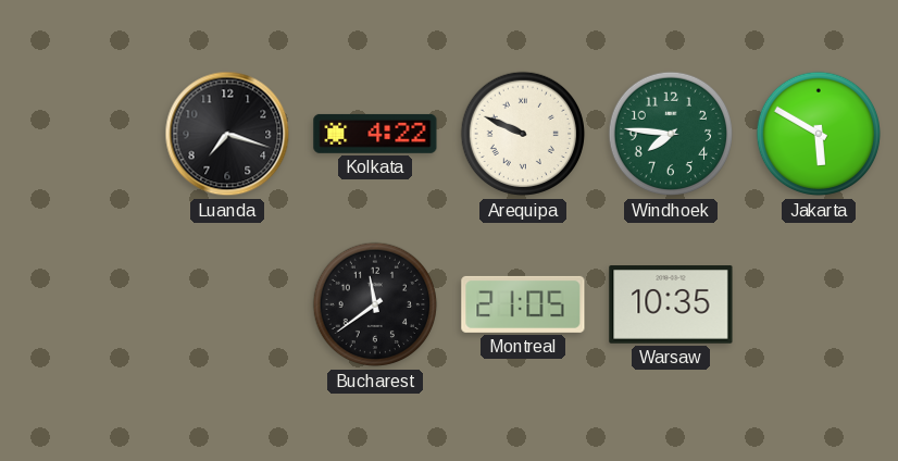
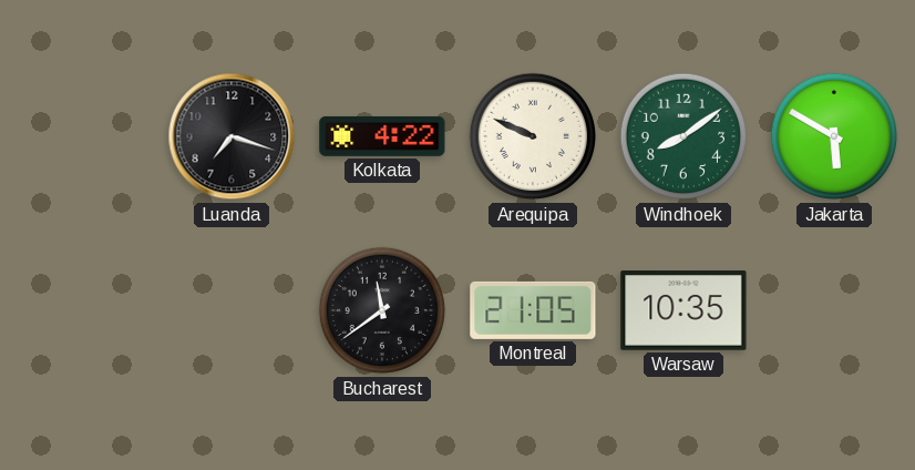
Windhoek: 7:46 -> 8:09 (683, 136)
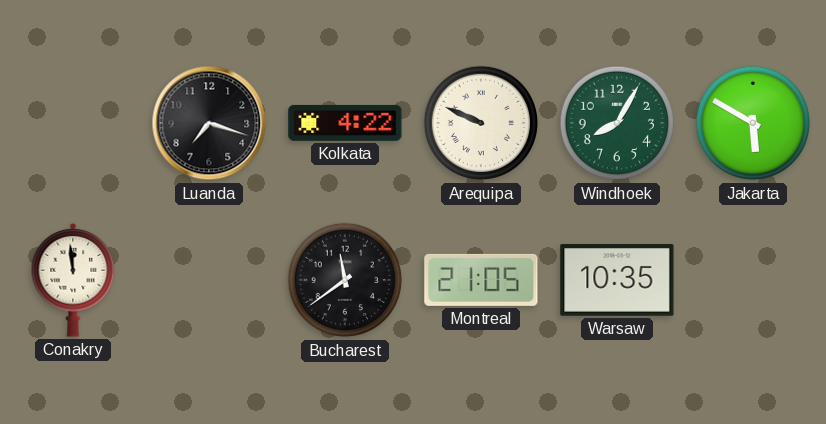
Windhoek: 8:09 -> 8:05 (617, 123)
Conakry: none -> 11:59 (73, 280)
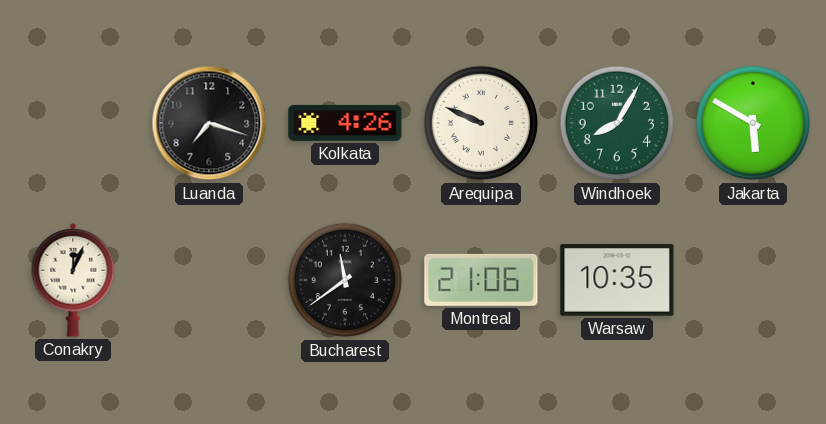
Kolkata: 4:22 -> 4:26 (345, 123)
Conakry: 11:59 -> 12:04 (73, 280)
Montreal: 21:05 -> 21:06 (481, 280)
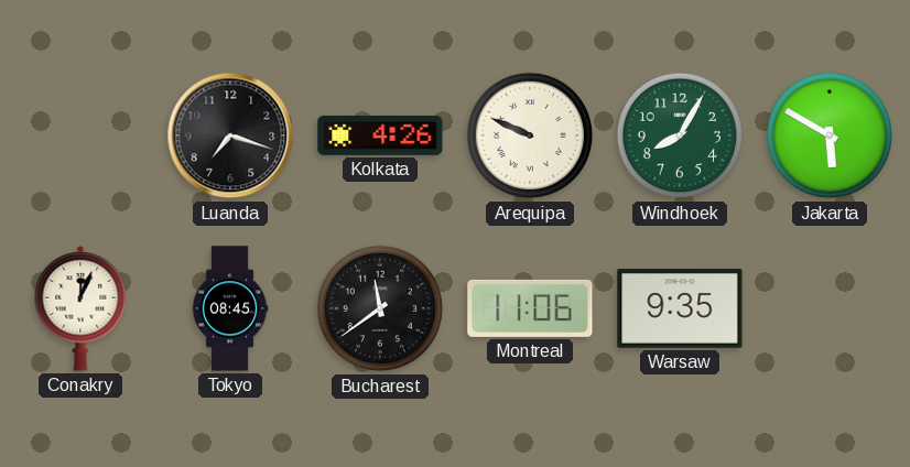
Tokyo: none -> 08:45 (230, 308)
Montreal: 21:06 -> 11:06 (530, 308)
Warsaw: 10:35 -> 9:35 (680, 308)
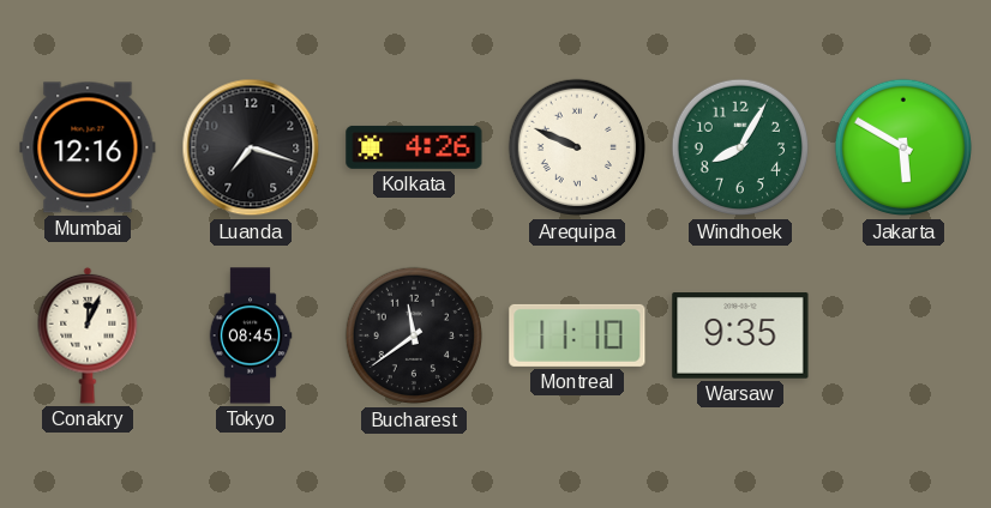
Mumbai: none -> 12:16 (88, 147)
Montreal: 11:06 -> 11:10 (577, 335)
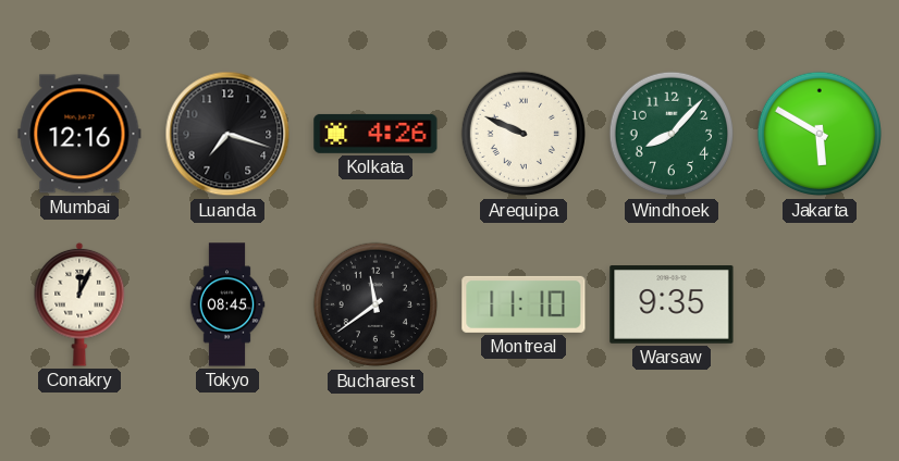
Windhoek: 8:05 -> 8:07 (672, 134)
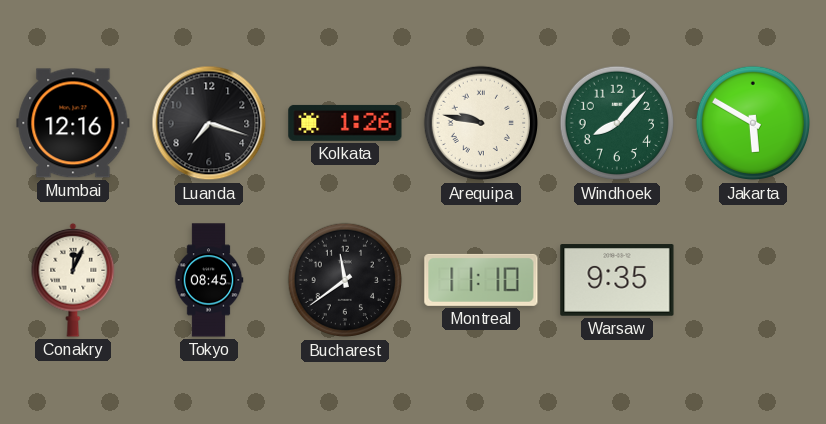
Kolkata: 4:26 -> 1:26 (345, 123)
Arequipa: 9:49 -> 9:47 (481, 123)
